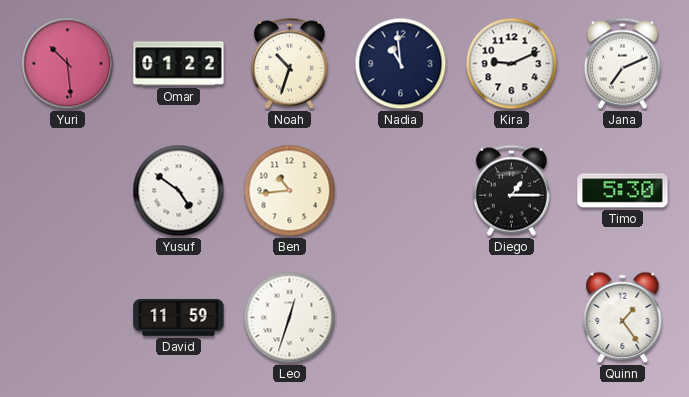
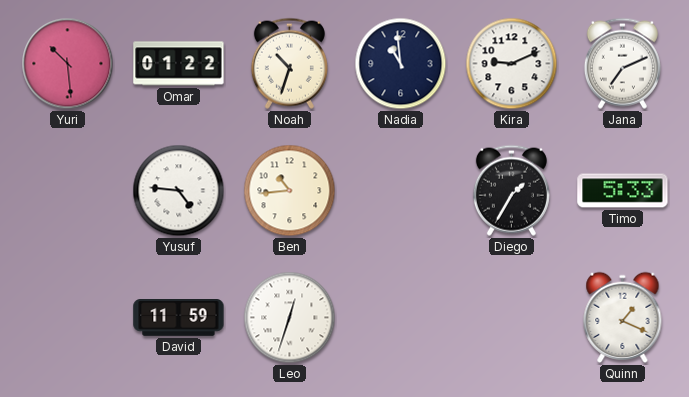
Yusuf: 4:51 -> 4:46 (179, 191)
Diego: 1:15 -> 1:35 (511, 190)
Timo: 5:30 -> 5:33 (623, 191)
Quinn: 1:24 -> 1:19 (623, 317)
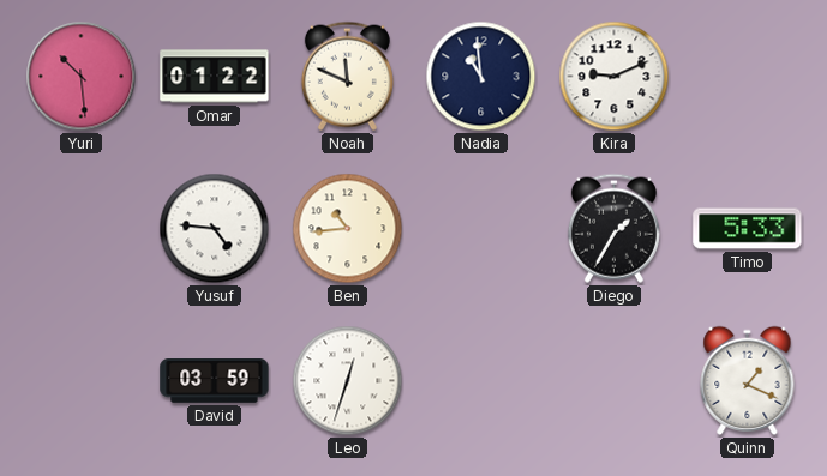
Noah: 10:33 -> 11:49 (347, 76)
Jana: 7:11 -> none (622, 63)
David: 11:59 -> 03:59 (215, 381)
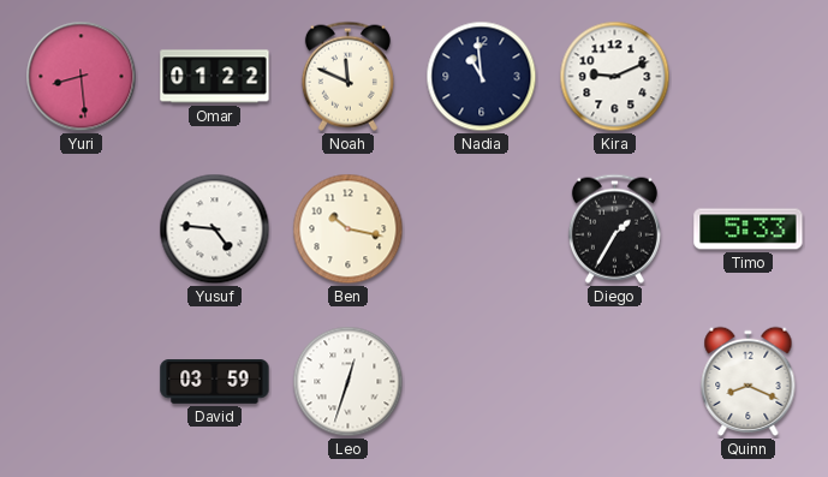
Yuri: 10:29 -> 8:29 (82, 77)
Ben: 10:44 -> 10:17 (349, 229)
Quinn: 1:19 -> 8:19 (749, 381)
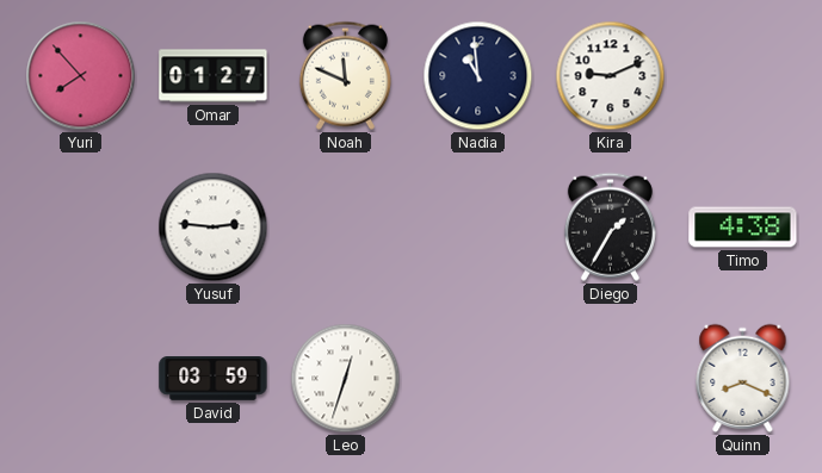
Yuri: 8:29 -> 7:53 (81, 76)
Omar: 01:22 -> 01:27 (214, 76)
Yusuf: 4:46 -> 2:46 (214, 228)
Ben: 10:17 -> none (349, 229)
Timo: 5:33 -> 4:38 (743, 228)
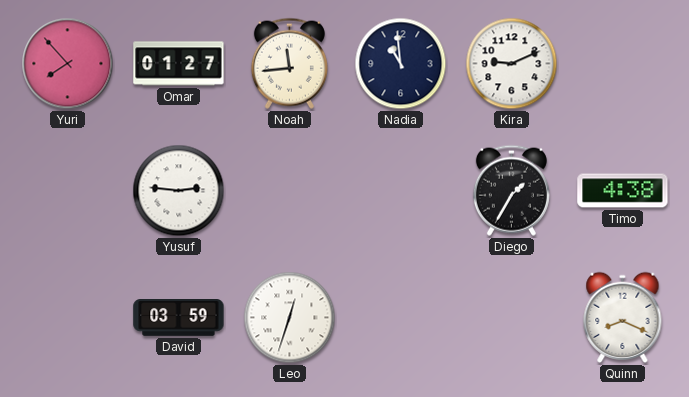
Noah: 11:49 -> 11:44 (289, 63)
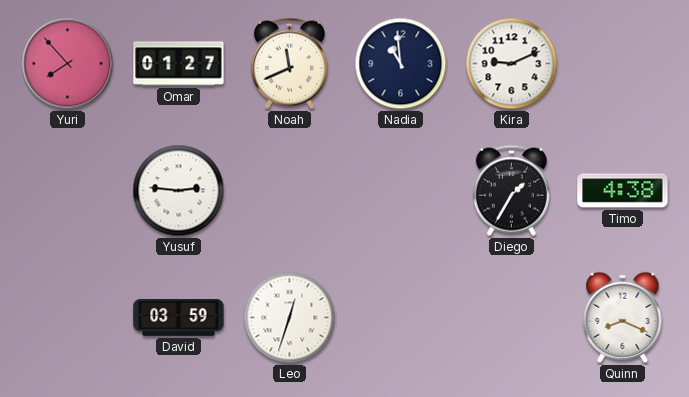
Noah: 11:44 -> 11:41 (289, 63)
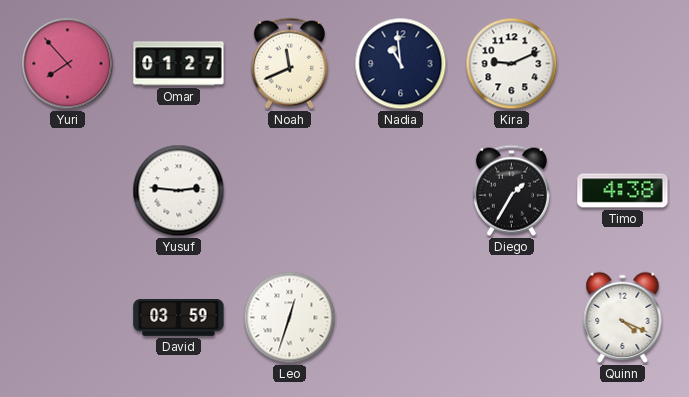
Quinn: 8:19 -> 4:19 (623, 317)
